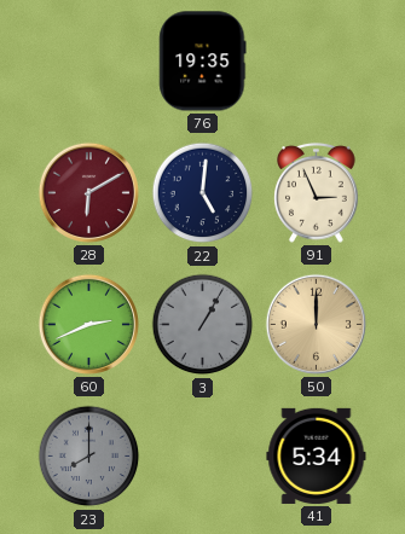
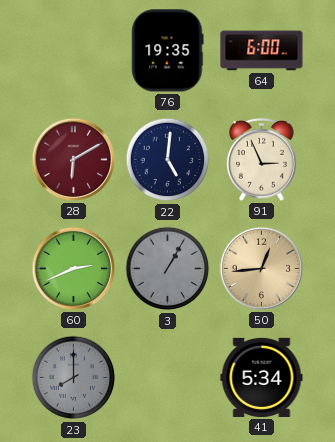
64: none -> 6:00 (262, 51)
50: 12:00 -> 12:44 (261, 268)
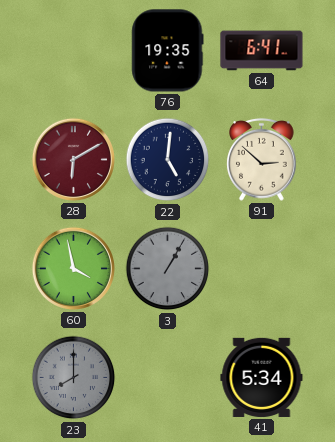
64: 6:00 -> 6:41 (262, 51)
91: 2:56 -> 2:52 (262, 160)
60: 2:41 -> 3:58 (73, 268)
50: 12:44 -> none (261, 268)
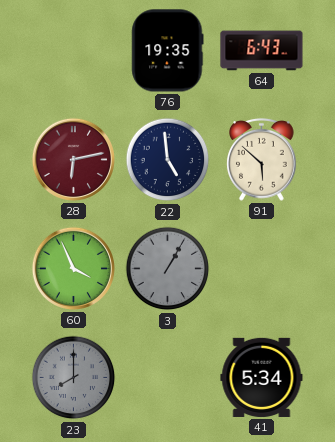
64: 6:41 -> 6:43 (262, 51)
28: 6:10 -> 6:13 (73, 159)
22: 5:01 -> 4:59 (168, 160)
91: 2:52 -> 5:52 (262, 160)
60: 3:58 -> 3:56 (73, 268)
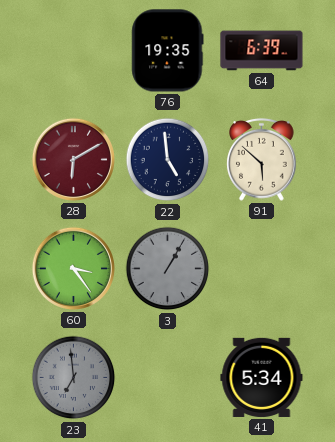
64: 6:43 -> 6:39 (262, 51)
28: 6:13 -> 6:10 (73, 159)
60: 3:56 -> 3:24 (73, 268)
23: 8:00 -> 6:59 (74, 378)
